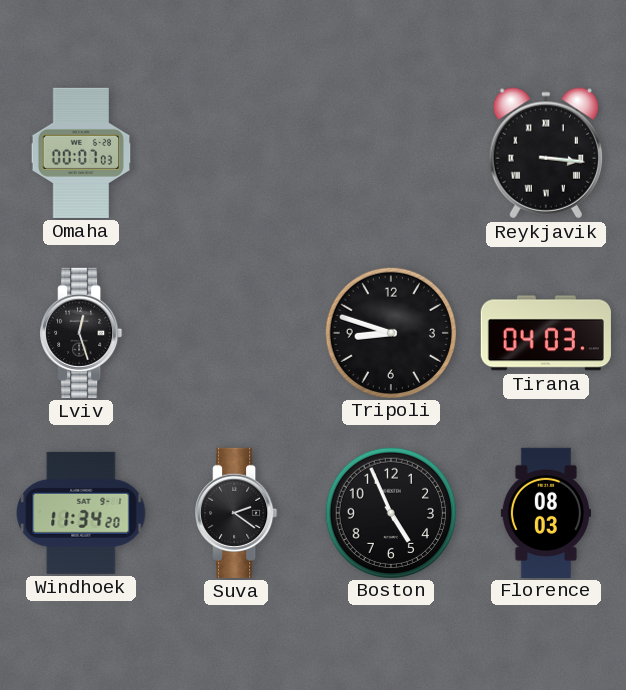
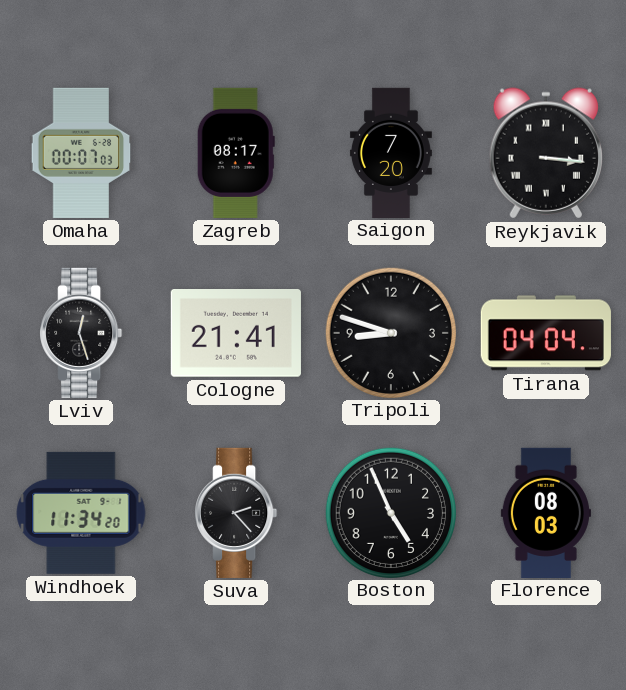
Zagreb: none -> 08:17 (236, 153)
Saigon: none -> 7:20 (391, 152)
Cologne: none -> 21:41 (236, 334)
Tirana: 04:03 -> 04:04 (546, 333)
Suva: 2:21 -> 2:23 (236, 513)
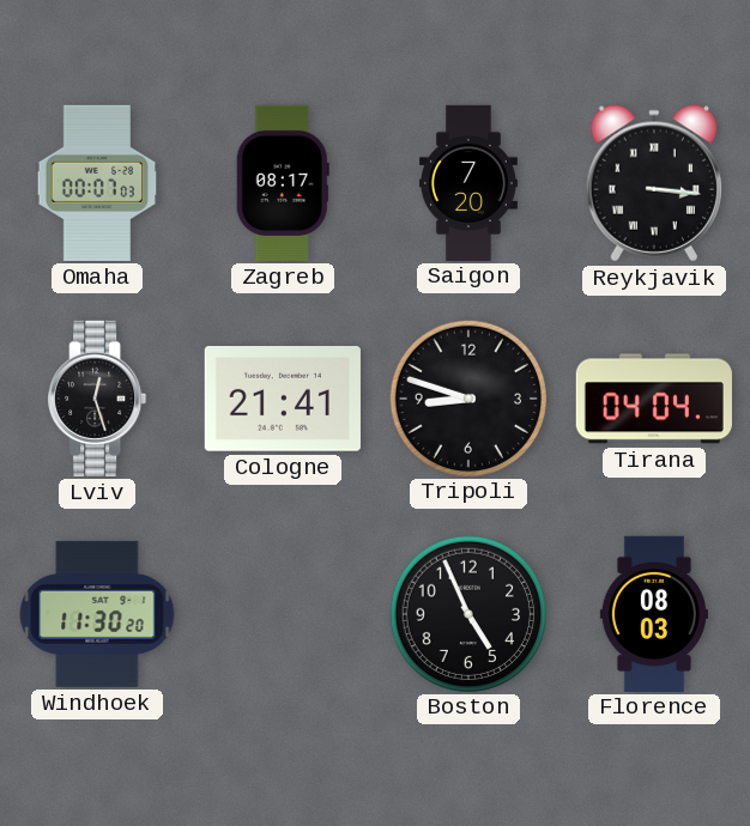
Windhoek: 11:34 -> 11:30 (97, 614)
Suva: 2:23 -> none (236, 513)
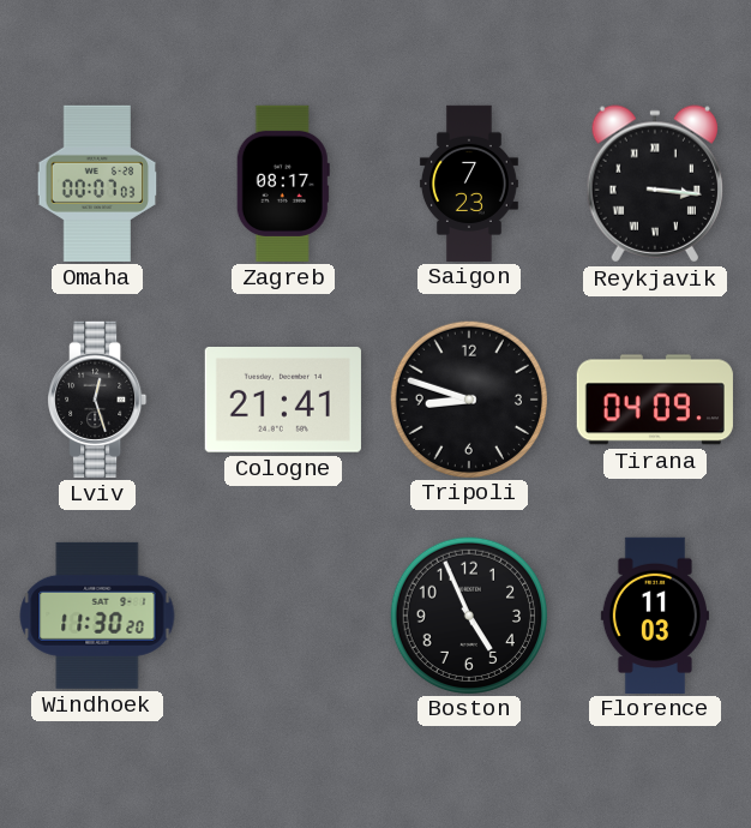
Saigon: 7:20 -> 7:23 (469, 182)
Tirana: 04:04 -> 04:09 (655, 400)
Florence: 08:03 -> 11:03 (655, 614)
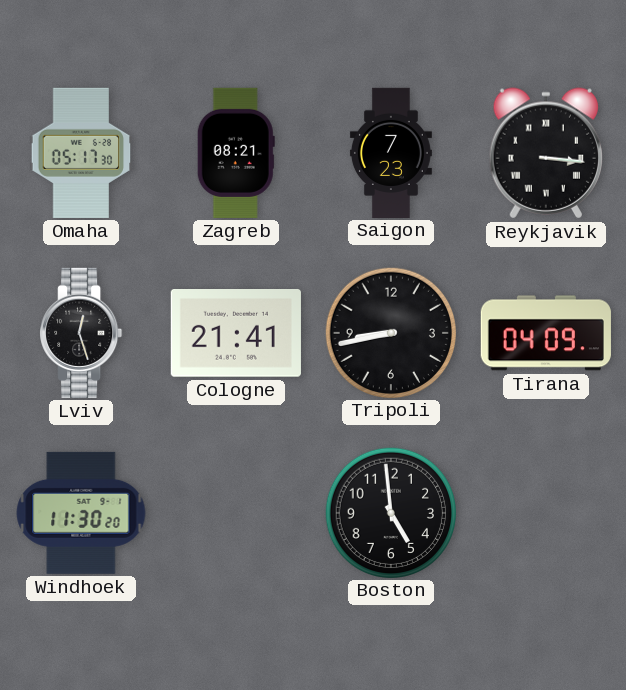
Omaha: 00:07 -> 05:17 (81, 153)
Zagreb: 08:17 -> 08:21 (236, 153)
Tripoli: 8:48 -> 8:43 (390, 332)
Boston: 4:56 -> 4:59 (390, 512)
Florence: 11:03 -> none (655, 614)
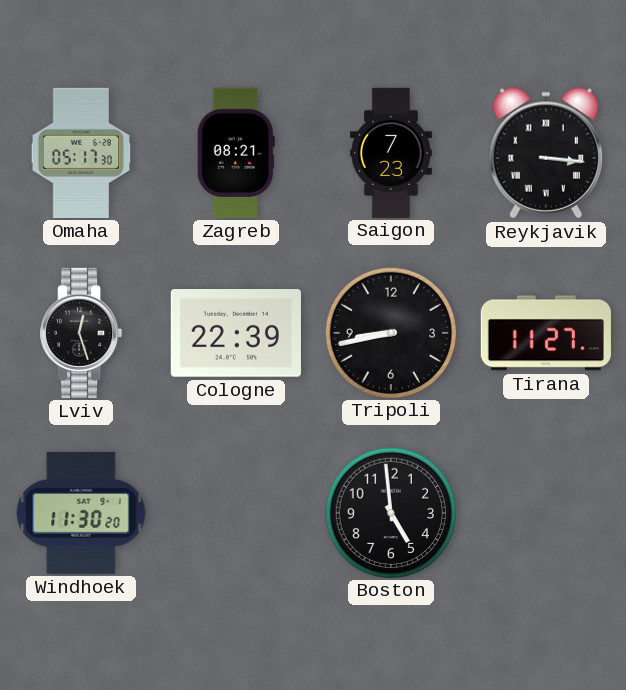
Cologne: 21:41 -> 22:39 (236, 334)
Tirana: 04:09 -> 11:27 (546, 333)
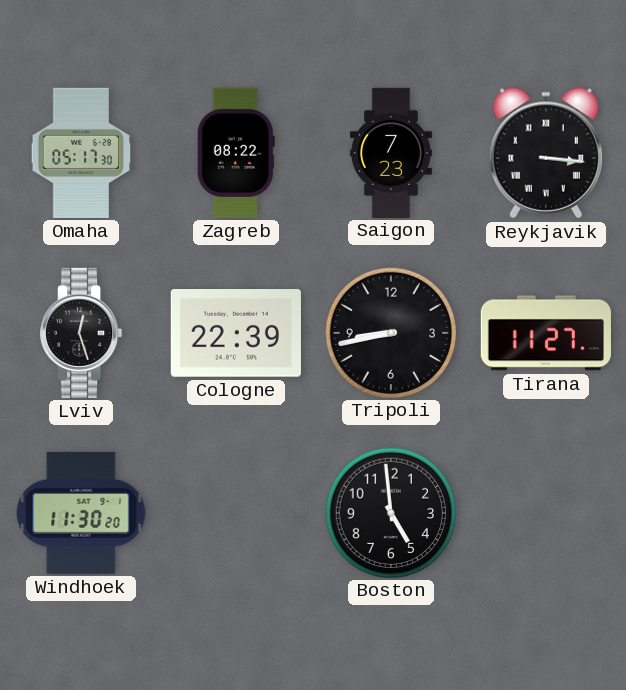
Zagreb: 08:21 -> 08:22 (236, 153)
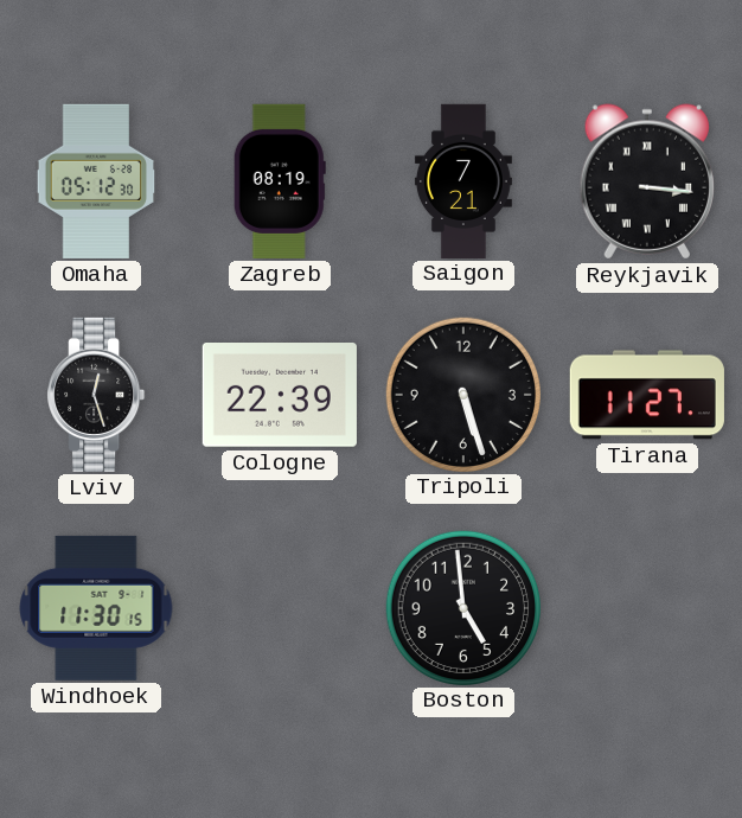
Omaha: 05:17 -> 05:12 (96, 181)
Zagreb: 08:22 -> 08:19 (280, 181)
Saigon: 7:23 -> 7:21 (463, 180)
Tripoli: 8:43 -> 5:27 (462, 394)
Windhoek: 11:30:20 -> 11:30:15 (96, 608)
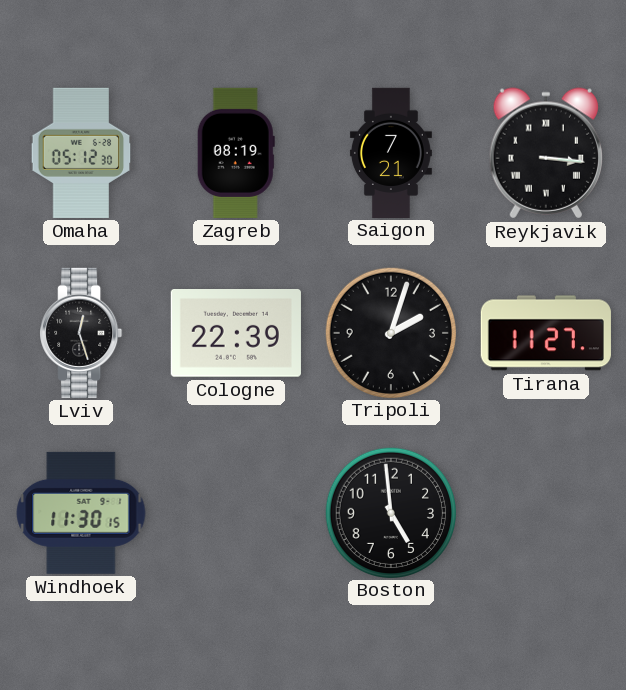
Tripoli: 5:27 -> 2:03 (390, 332)
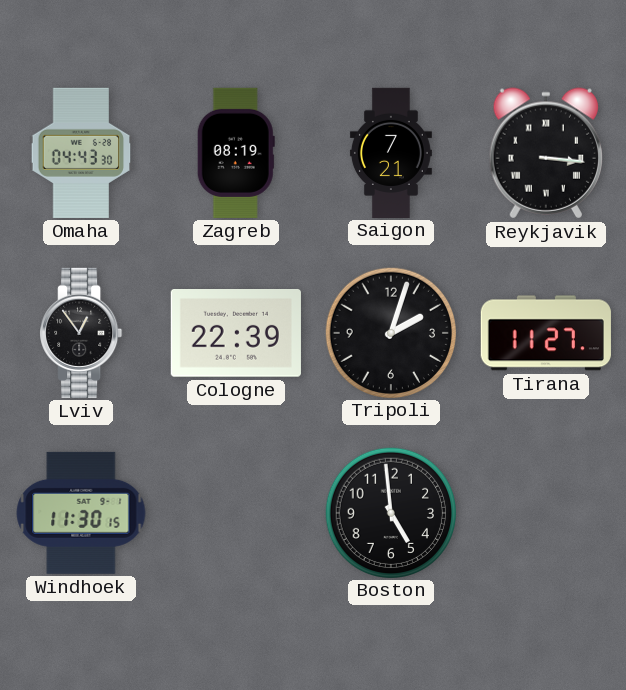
Omaha: 05:12 -> 04:43 (81, 153)
Lviv: 12:27 -> 12:54 (81, 333)
